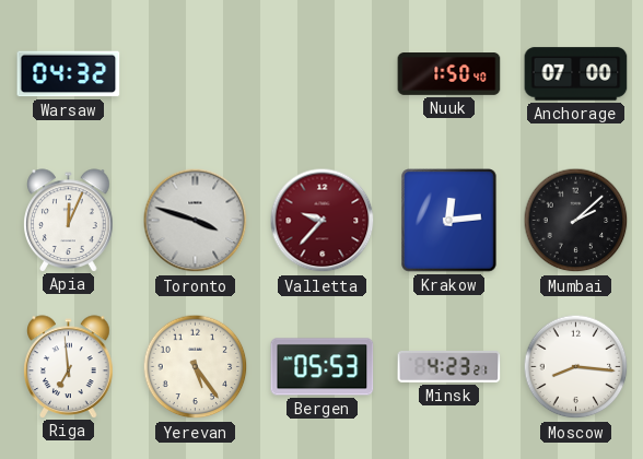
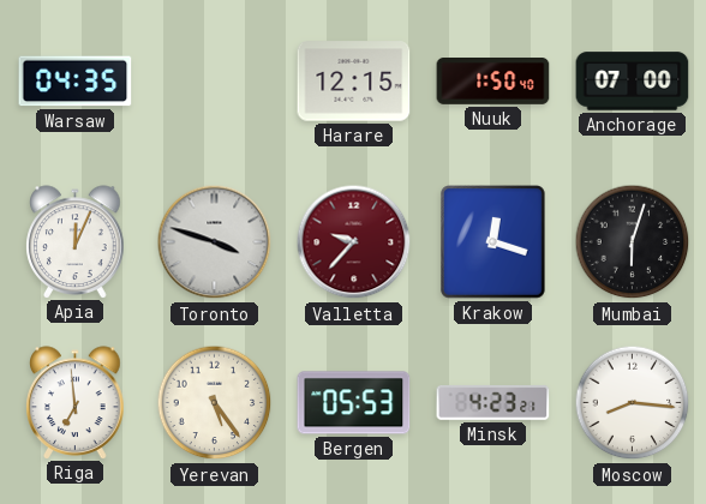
Warsaw: 04:32 -> 04:35 (76, 82)
Harare: none -> 12:15 (354, 82)
Krakow: 12:14 -> 12:18 (493, 242)
Mumbai: 2:08 -> 6:03 (633, 242)
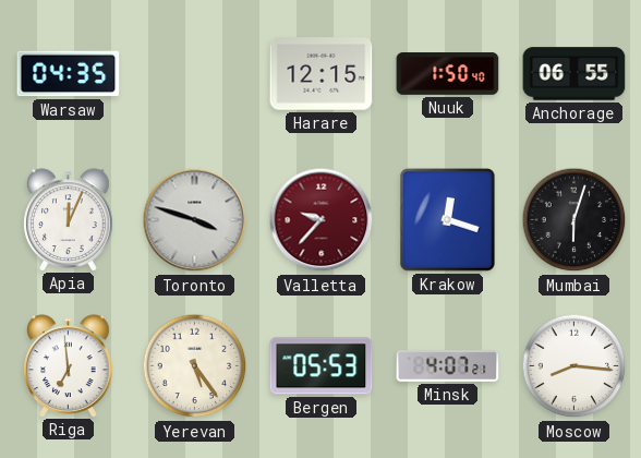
Anchorage: 07:00 -> 06:55 (575, 74)
Minsk: 4:23 -> 4:07 (448, 365)
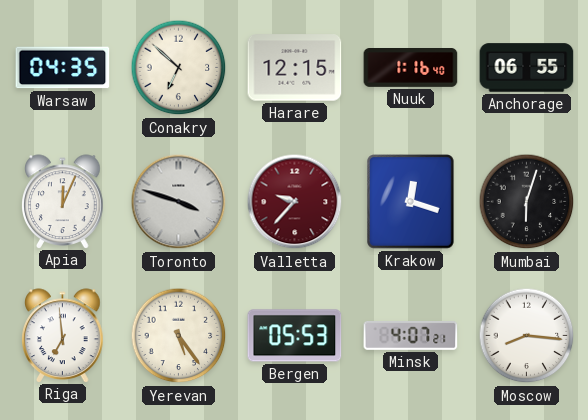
Conakry: none -> 6:52 (179, 68)
Nuuk: 1:50 -> 1:16 (411, 68)
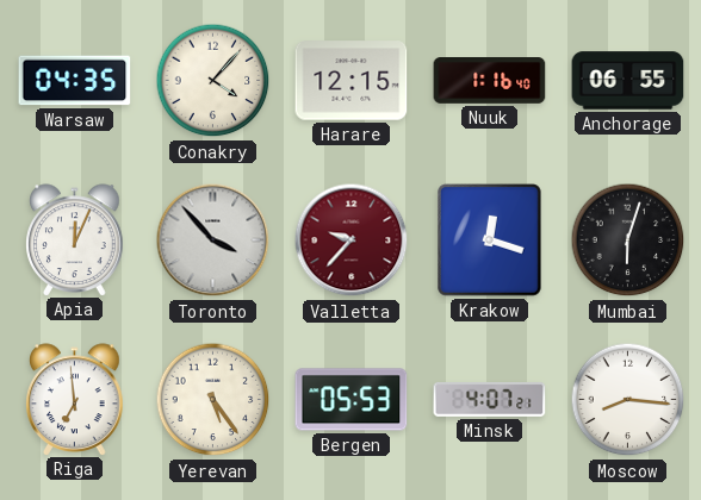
Conakry: 6:52 -> 4:07 (213, 81)
Toronto: 3:48 -> 3:53 (213, 240)
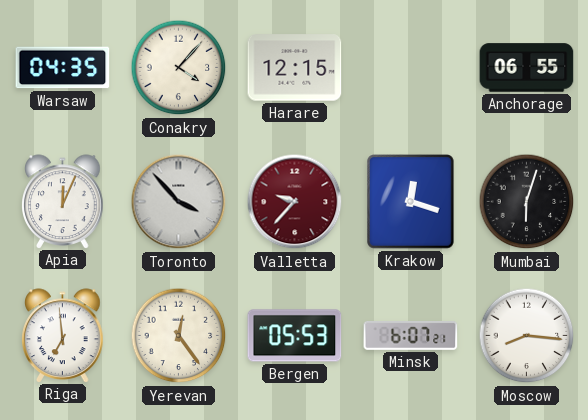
Nuuk: 1:16 -> none (490, 81)
Yerevan: 5:24 -> 12:24 (179, 336)
Minsk: 4:07 -> 6:07 (411, 335)
